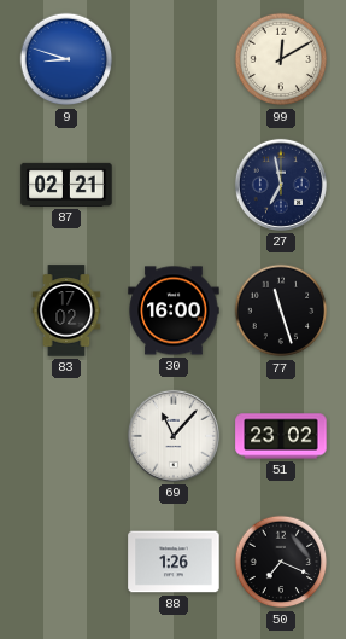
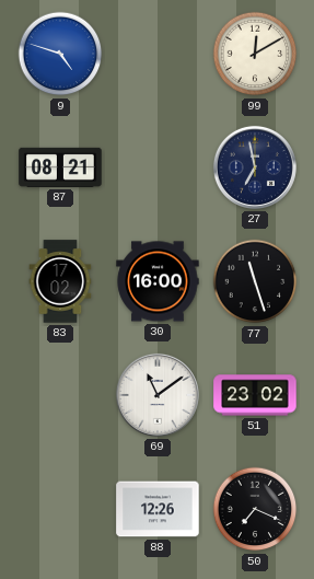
9: 8:48 -> 4:48 (60, 54)
87: 02:21 -> 08:21 (60, 167)
69: 11:07 -> 11:09 (158, 395)
88: 1:26 -> 12:26 (158, 509)
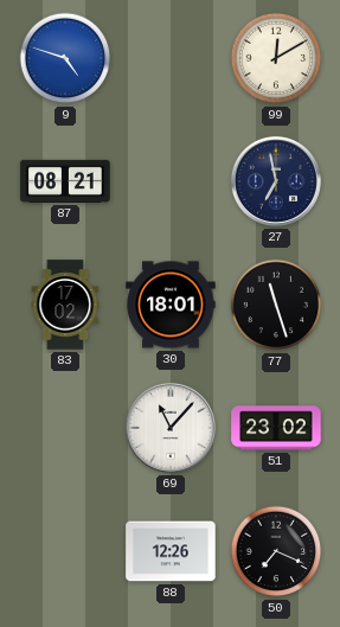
30: 16:00 -> 18:01 (171, 305)
69: 11:09 -> 11:07 (171, 428)
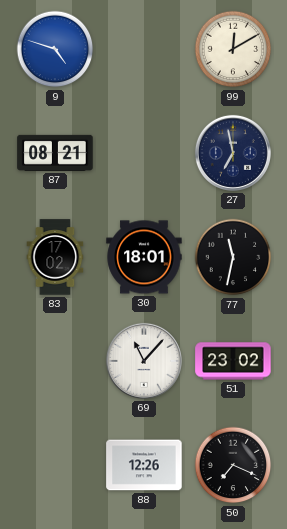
77: 11:27 -> 11:32 (233, 257)
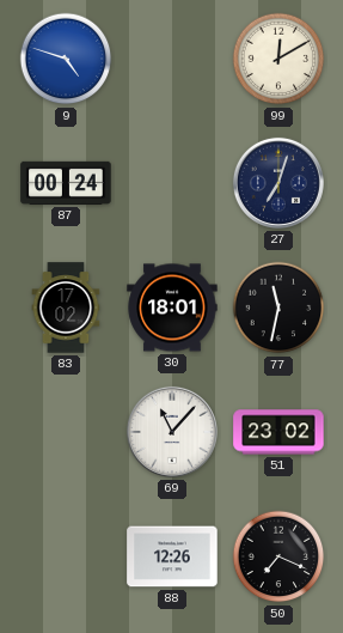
87: 08:21 -> 00:24 (66, 183)
27: 6:58 -> 7:03 (278, 183)
